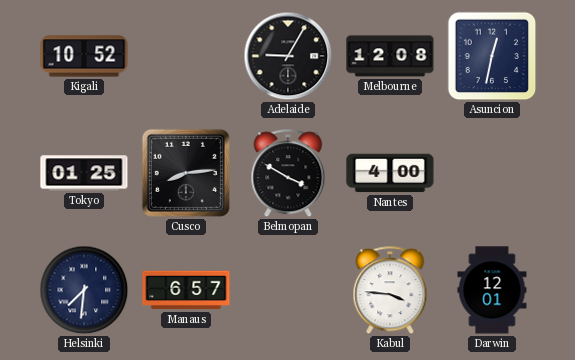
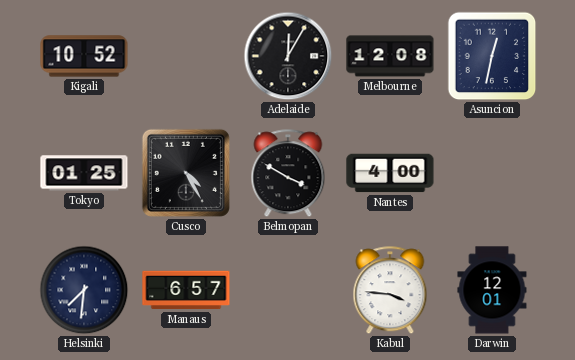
Adelaide: 9:05 -> 12:05 (288, 56)
Cusco: 8:14 -> 4:25 (186, 173)
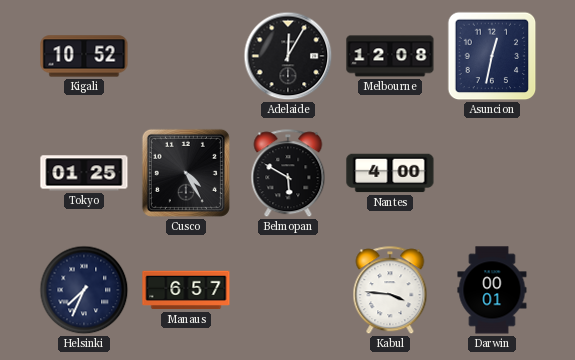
Belmopan: 3:50 -> 5:50 (288, 174)
Helsinki: 7:31 -> 7:34 (84, 290)
Darwin: 12:01 -> 00:01 (492, 290)
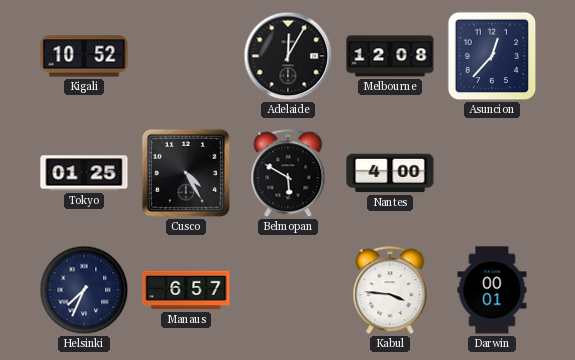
Asuncion: 12:32 -> 12:37 (492, 56)
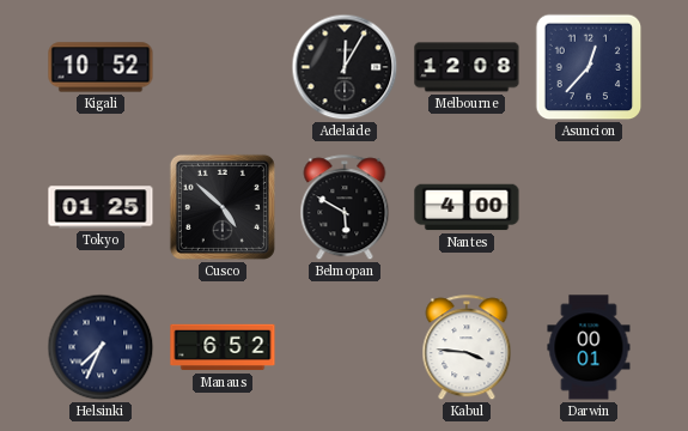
Cusco: 4:25 -> 4:52 (223, 207)
Manaus: 6:57 -> 6:52 (223, 347)
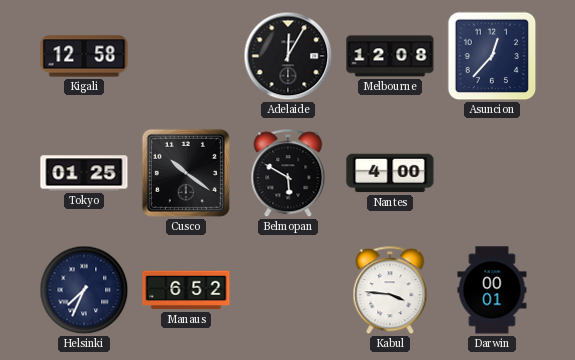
Kigali: 10:52 -> 12:58 (84, 56)
Cusco: 4:52 -> 10:21 (186, 173)
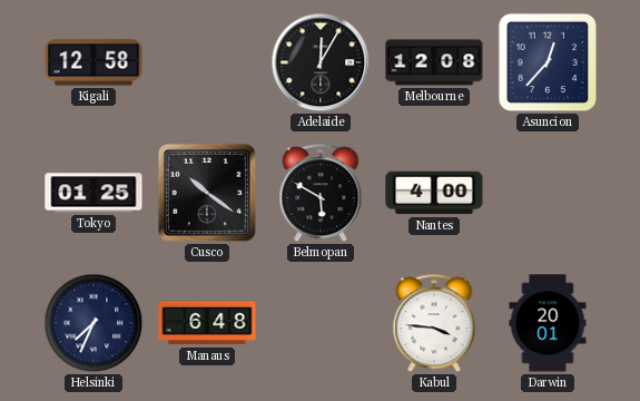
Manaus: 6:52 -> 6:48 (207, 323)
Darwin: 00:01 -> 20:01 (548, 323)
